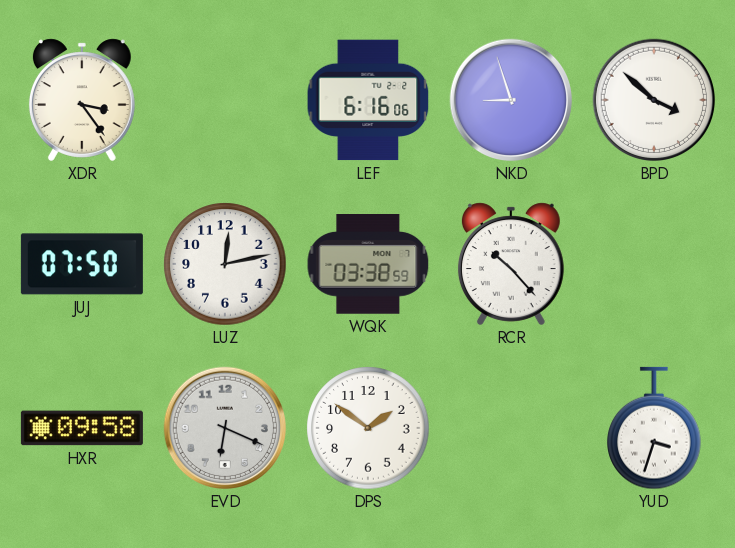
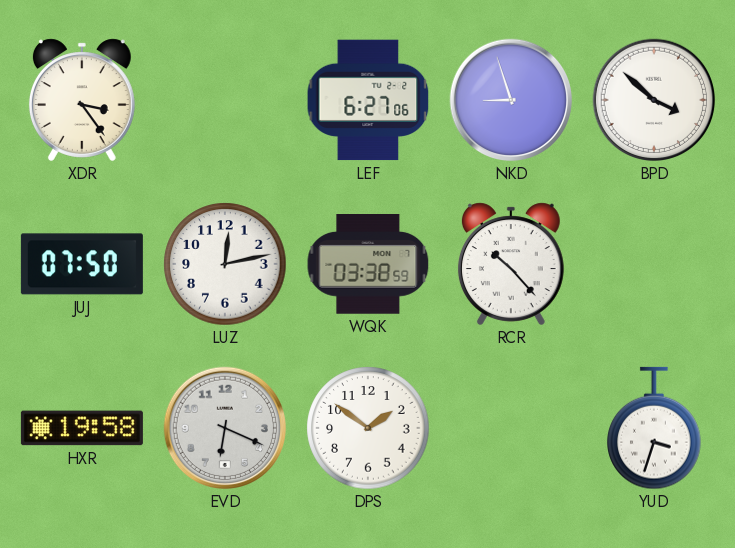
LEF: 6:16 -> 6:27 (368, 100)
HXR: 09:58 -> 19:58 (82, 428)
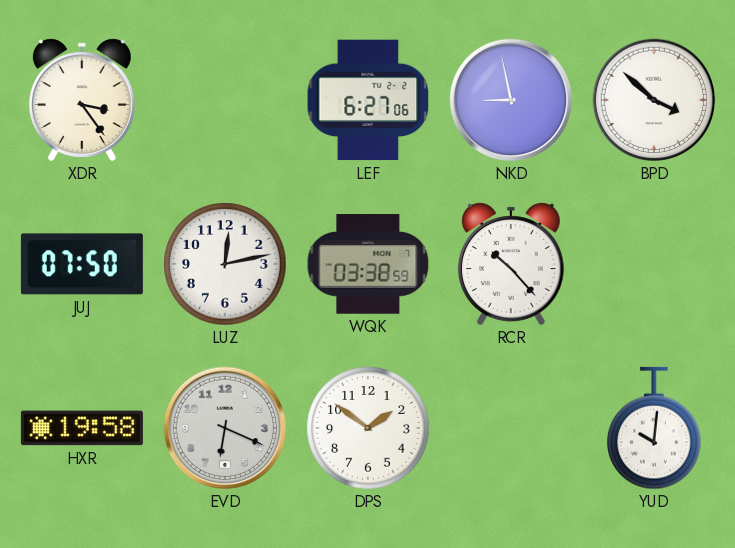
NKD: 8:57 -> 8:58 (511, 100)
YUD: 3:33 -> 10:01 (654, 428)
